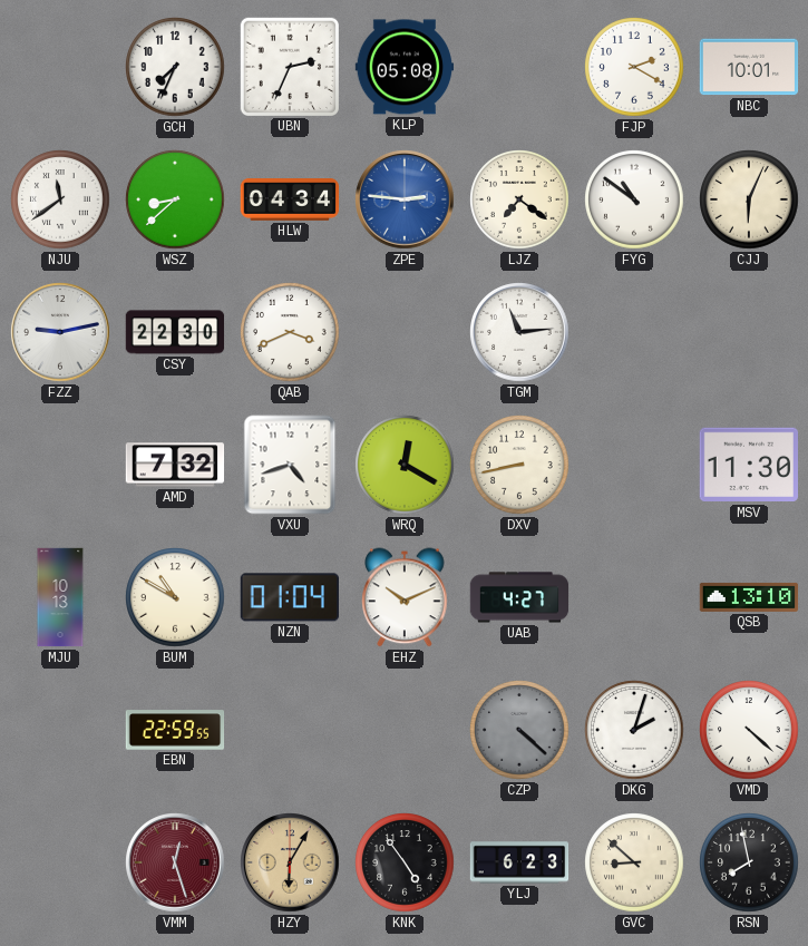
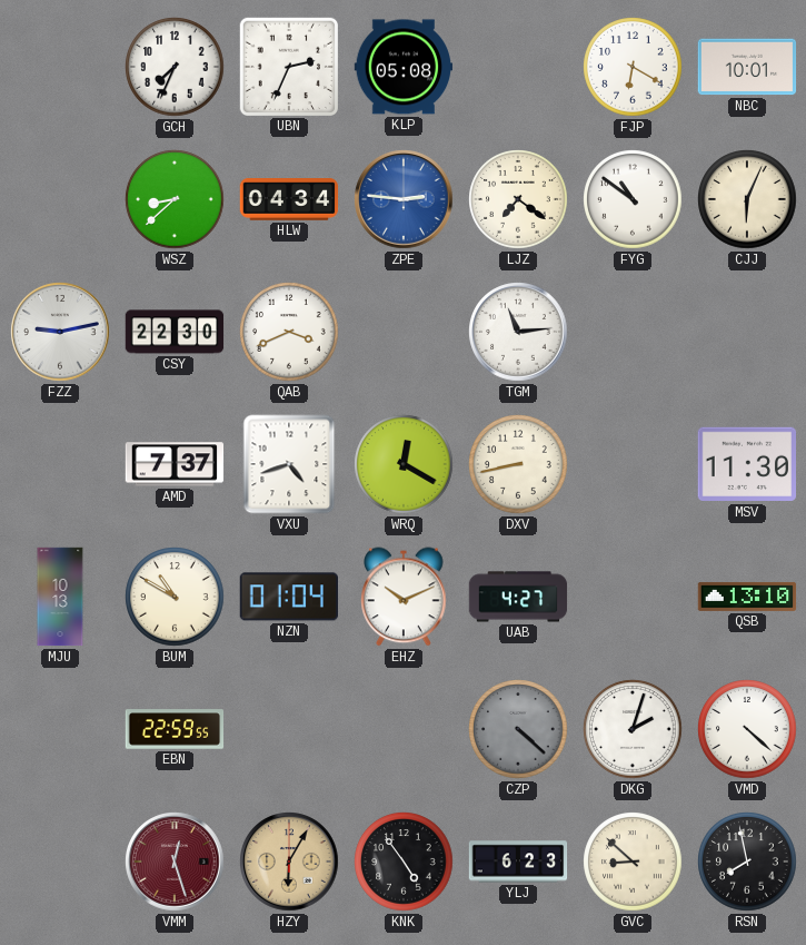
FJP: 2:20 -> 6:20 (633, 67)
NJU: 11:39 -> none (60, 199)
AMD: 7:32 -> 7:37 (175, 464)
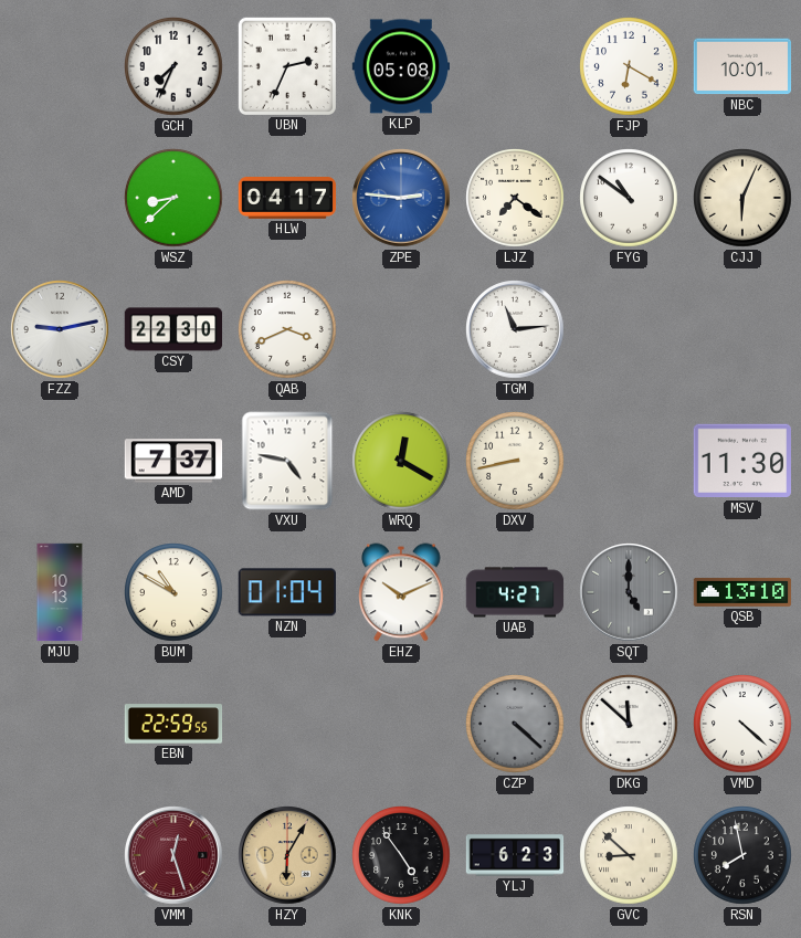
HLW: 04:34 -> 04:17 (287, 198)
VXU: 4:42 -> 4:47 (287, 461)
SQT: none -> 5:00 (629, 592)
DKG: 2:03 -> 11:52 (629, 724)
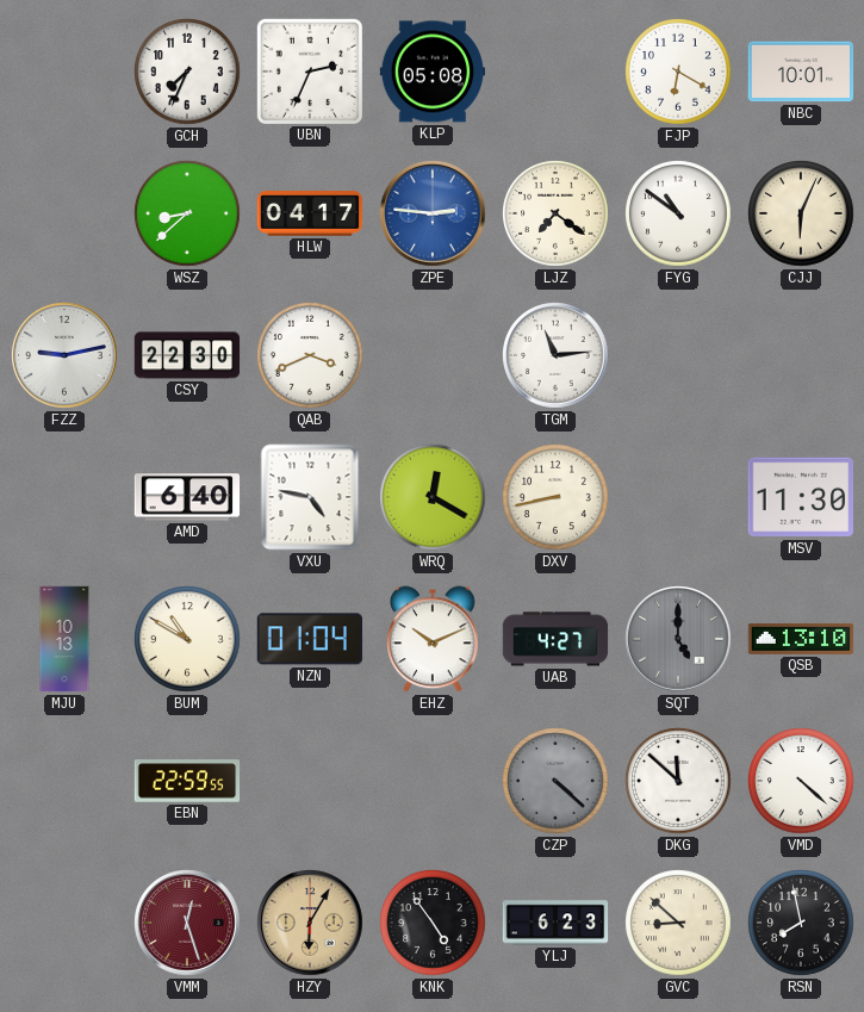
AMD: 7:37 -> 6:40 (187, 497)
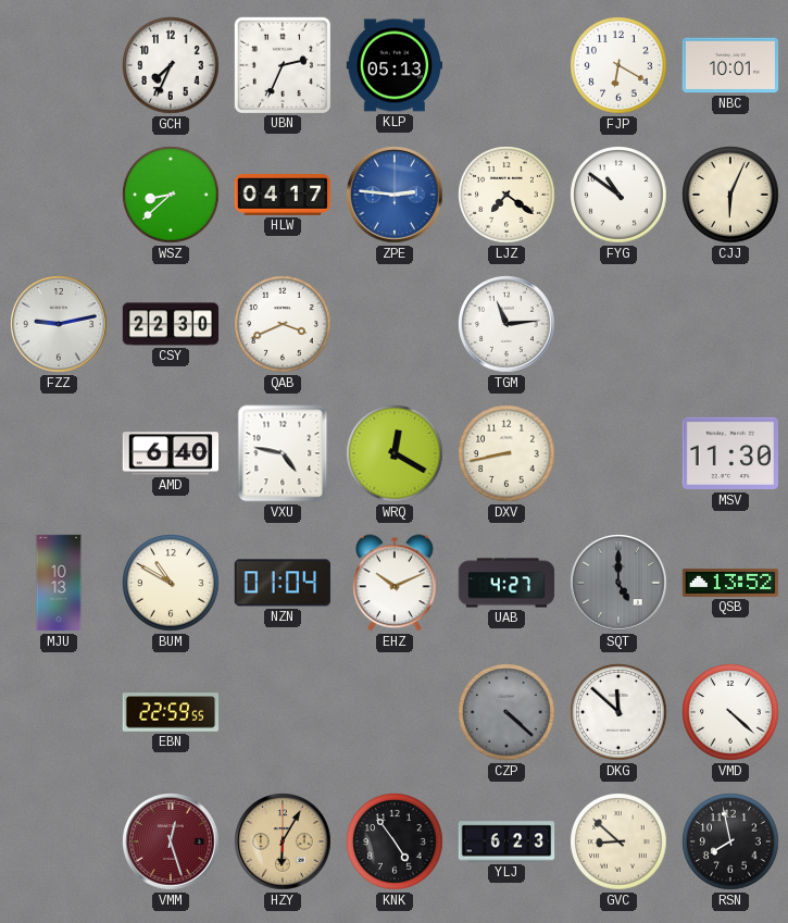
KLP: 05:08 -> 05:13 (395, 65)
QSB: 13:10 -> 13:52 (730, 583)
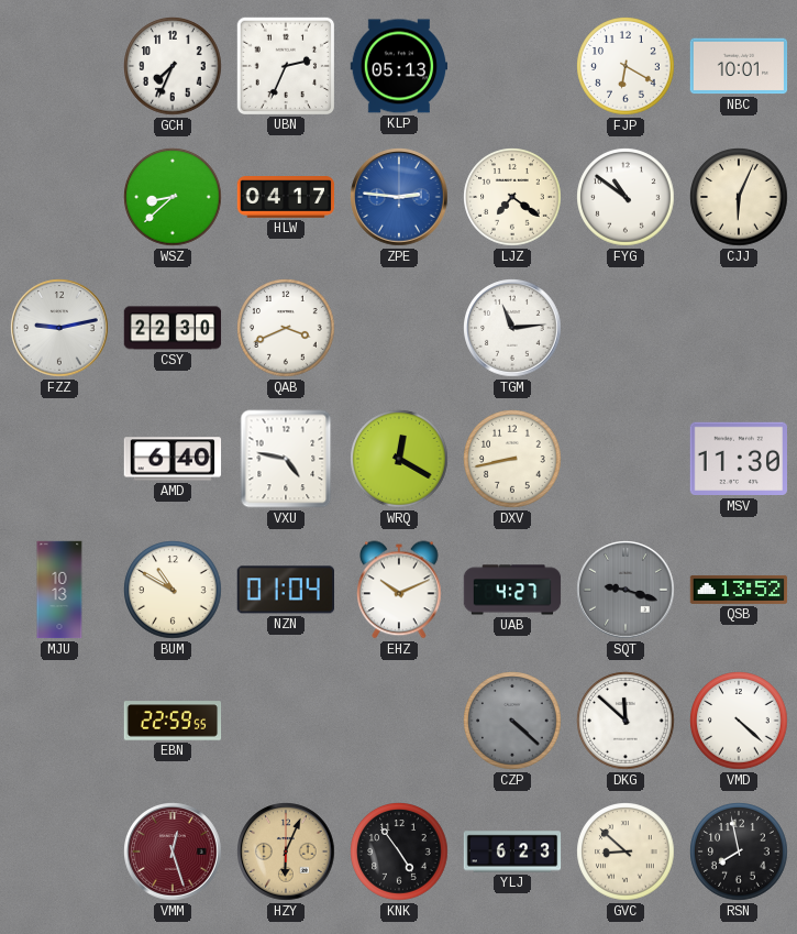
SQT: 5:00 -> 9:18 (626, 590)
HZY: 6:05 -> 6:04 (286, 851)
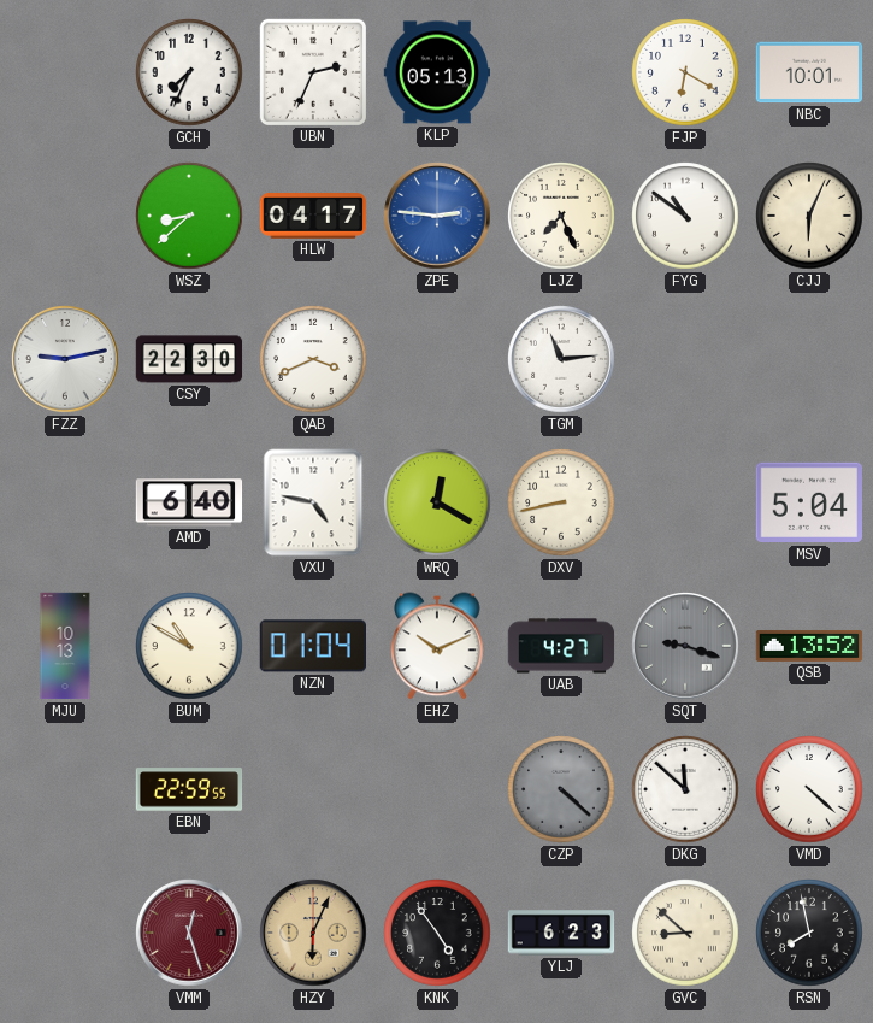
LJZ: 7:21 -> 7:26 (561, 216)
MSV: 11:30 -> 5:04 (809, 502)
